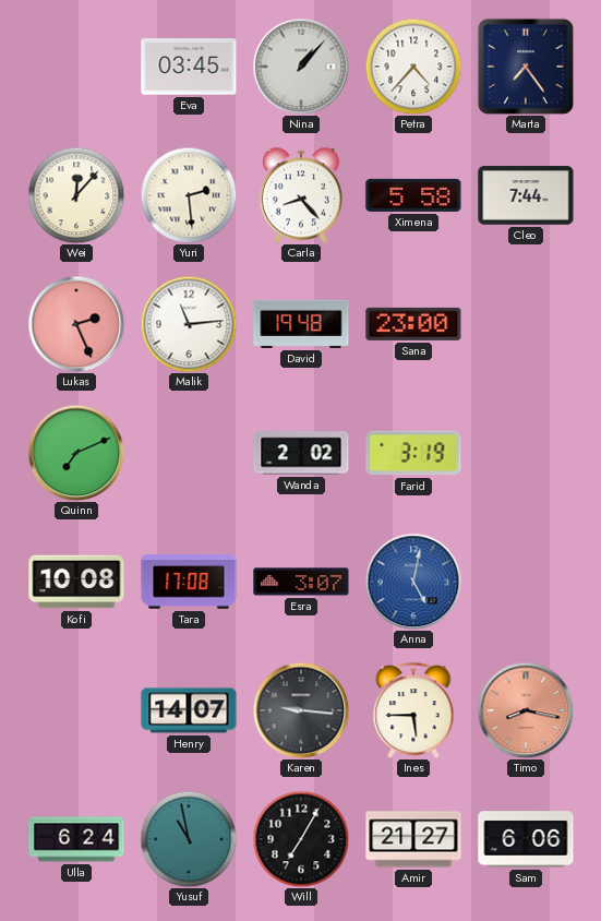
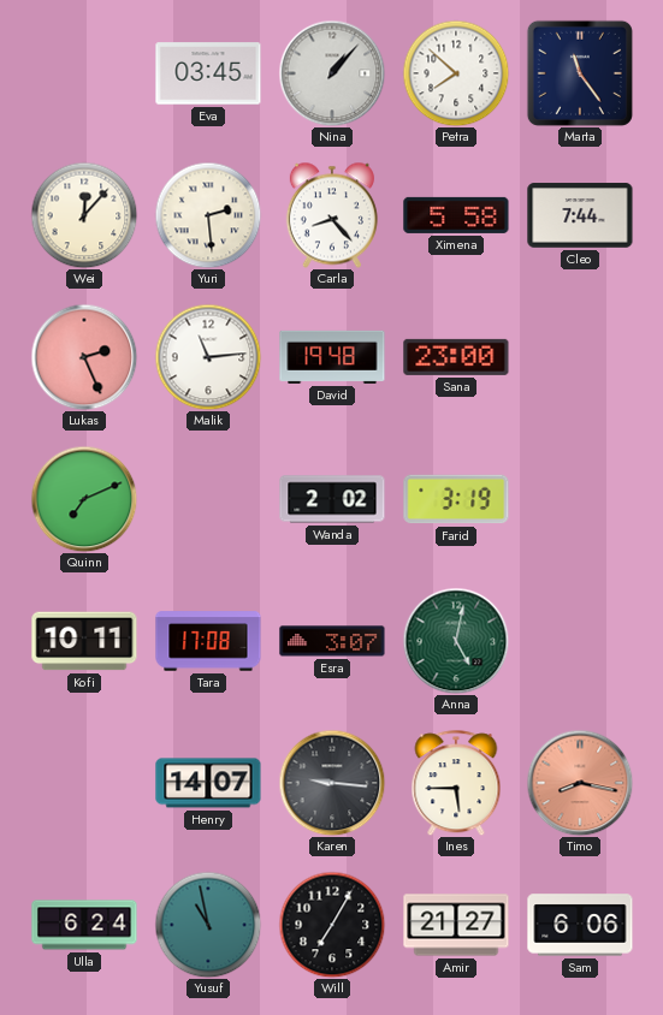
Petra: 4:37 -> 7:52 (456, 73)
Marta: 7:24 -> 11:24 (580, 73)
Kofi: 10:08 -> 10:11 (84, 641)
Anna dial: blue -> green (456, 641)
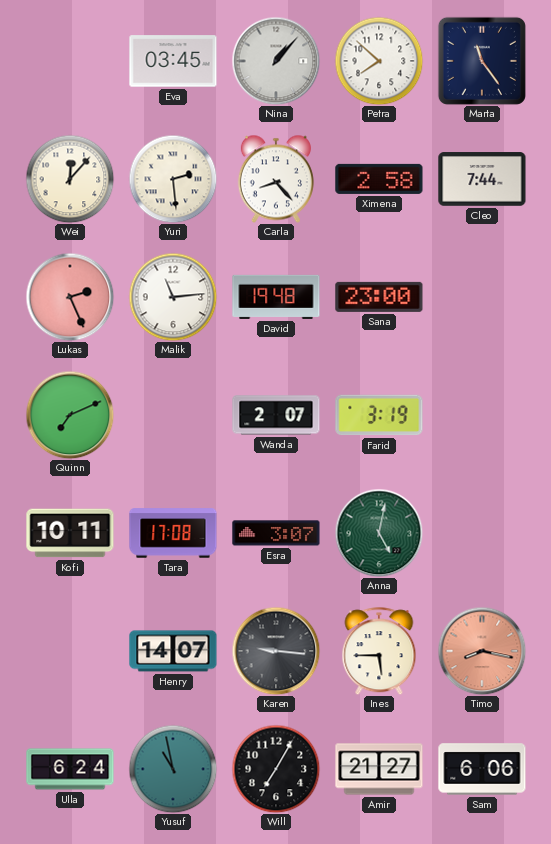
Ximena: 5:58 -> 2:58 (379, 179)
Wanda: 2:02 -> 2:07 (276, 415)
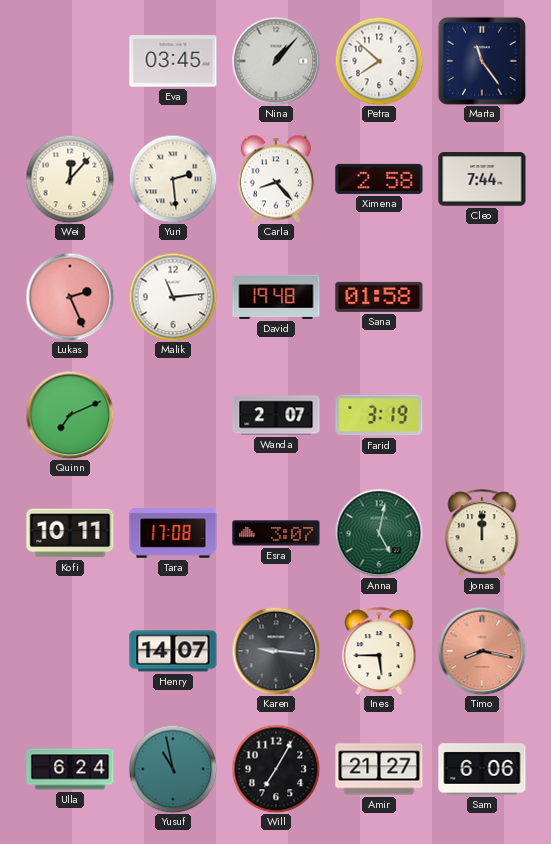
Sana: 23:00 -> 01:58 (379, 297)
Jonas: none -> 12:00 (482, 533)
